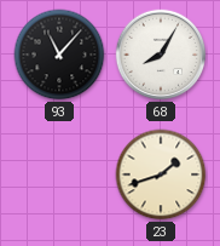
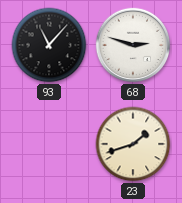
68: 8:05 -> 2:48 (133, 45)
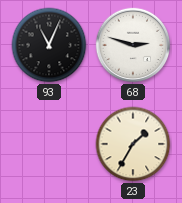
93: 11:07 -> 11:04 (49, 45)
23: 1:42 -> 1:35 (133, 144)
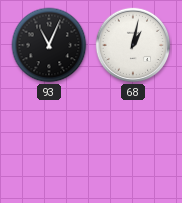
68: 2:48 -> 1:02 (133, 45)
23: 1:35 -> none (133, 144)
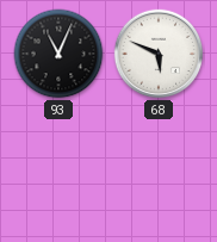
68: 1:02 -> 5:49 (159, 54)
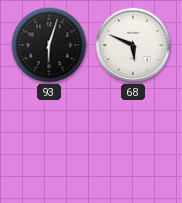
93: 11:04 -> 6:03 (49, 45)
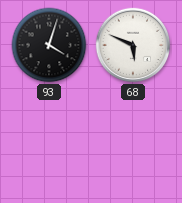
93: 6:03 -> 4:03 (49, 45)
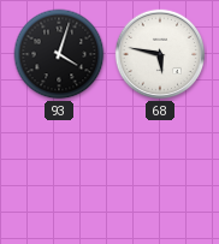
68: 5:49 -> 5:47 (160, 54)
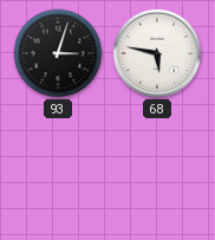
93: 4:03 -> 3:03 (58, 53)
